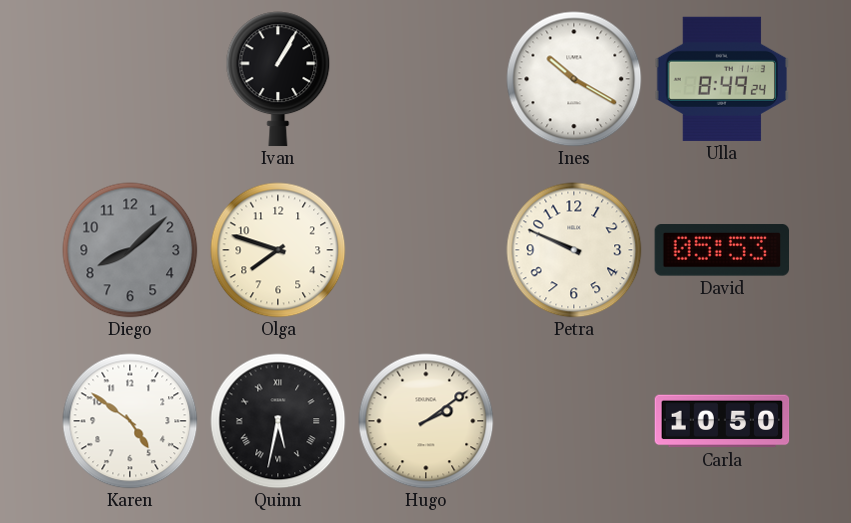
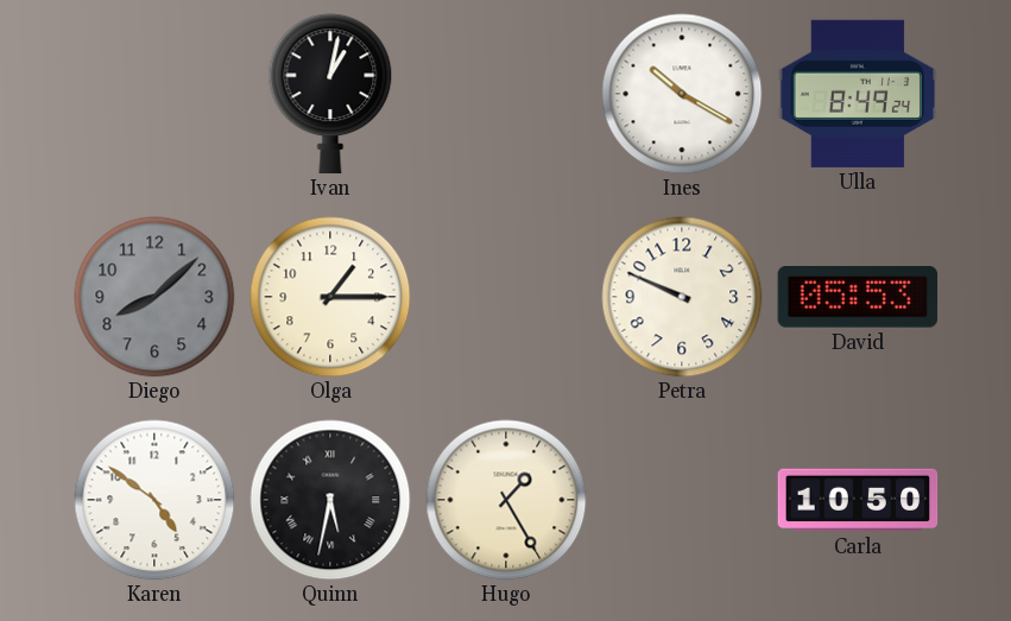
Ivan: 1:05 -> 1:02 (330, 94)
Olga: 7:48 -> 1:15 (330, 297)
Hugo: 2:09 -> 1:25 (506, 500)
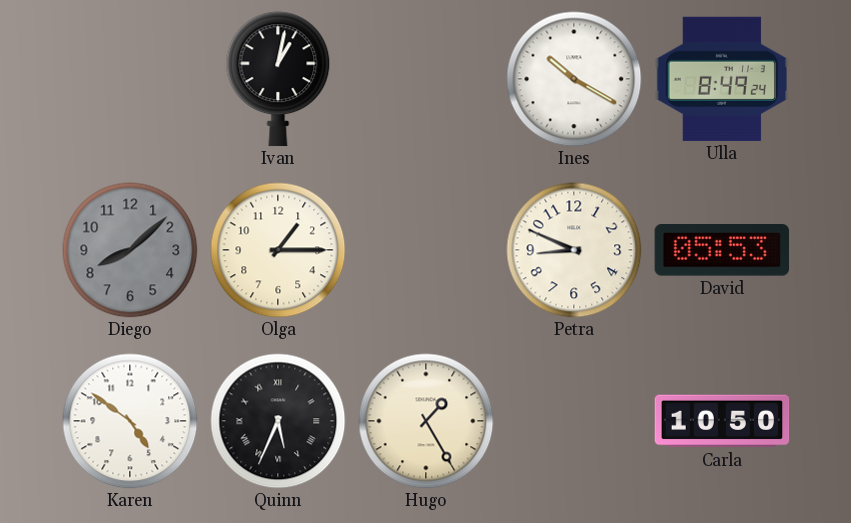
Petra: 9:49 -> 8:49 (574, 250)
Quinn: 5:32 -> 5:34 (278, 421)
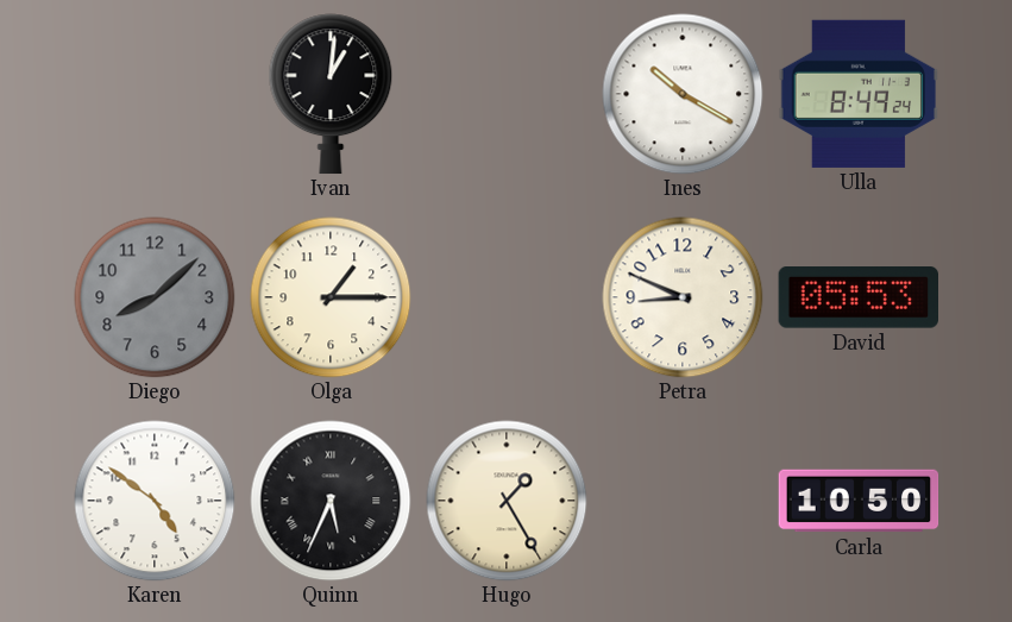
Ivan: 1:02 -> 1:01 (331, 94)
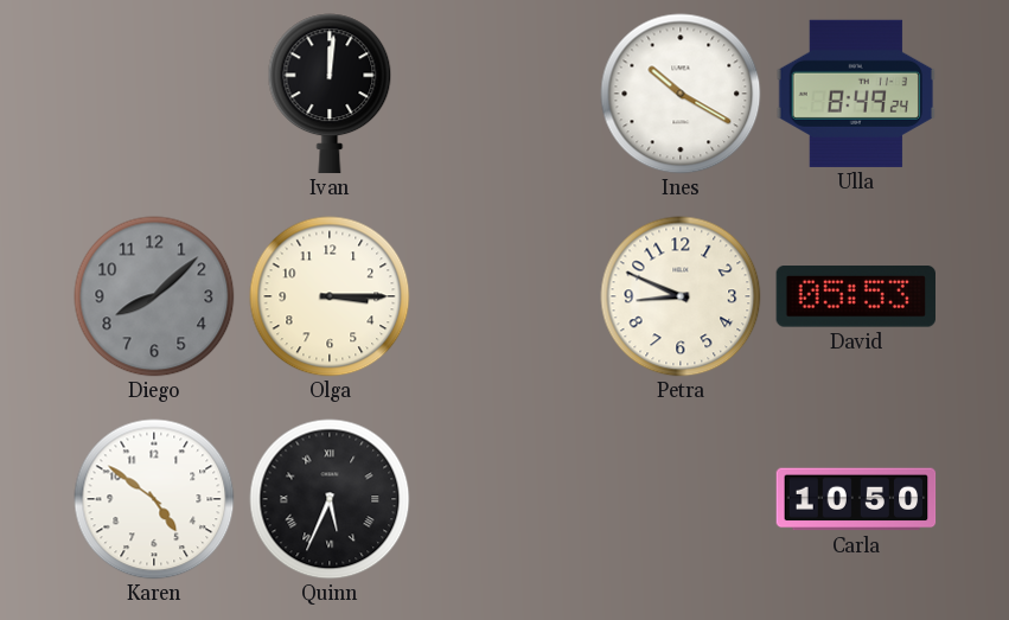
Ivan: 1:01 -> 12:01 (330, 94)
Olga: 1:15 -> 3:15 (330, 296)
Hugo: 1:25 -> none (507, 501)
